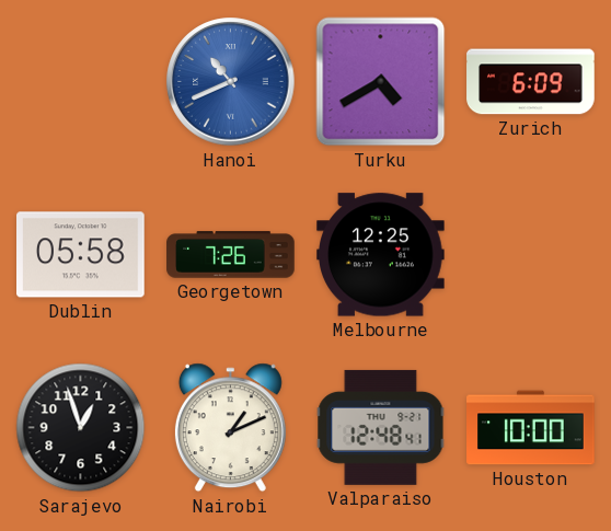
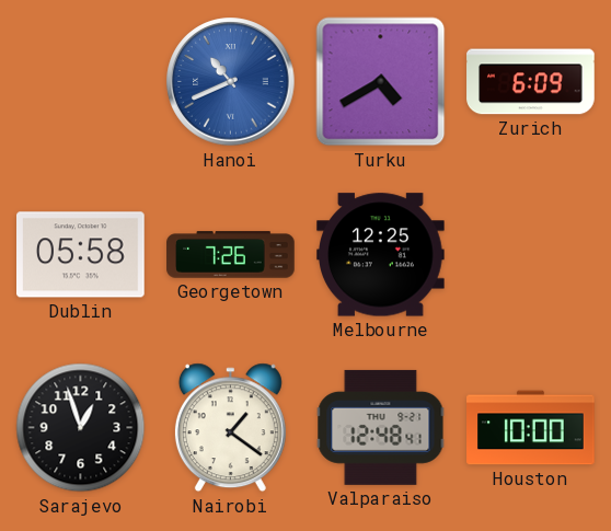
Nairobi: 1:11 -> 1:21 (230, 428)
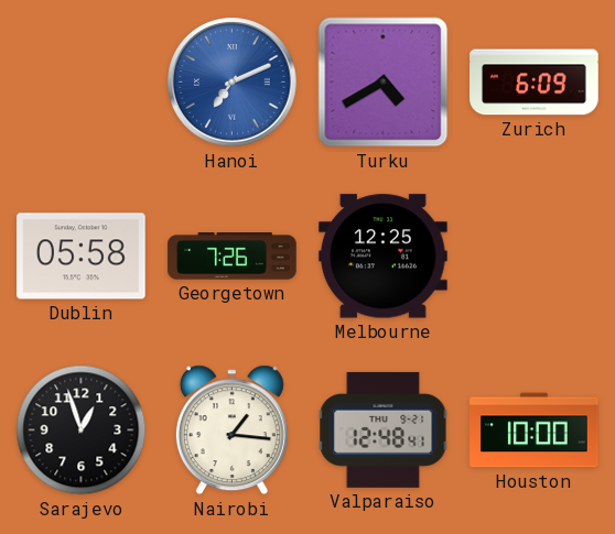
Hanoi: 10:41 -> 7:11 (233, 83)
Nairobi: 1:21 -> 1:16 (231, 431)
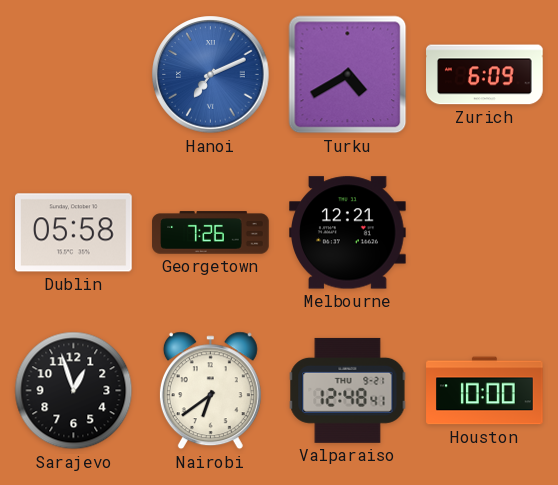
Melbourne: 12:25 -> 12:21 (348, 233)
Nairobi: 1:16 -> 6:39 (210, 391)
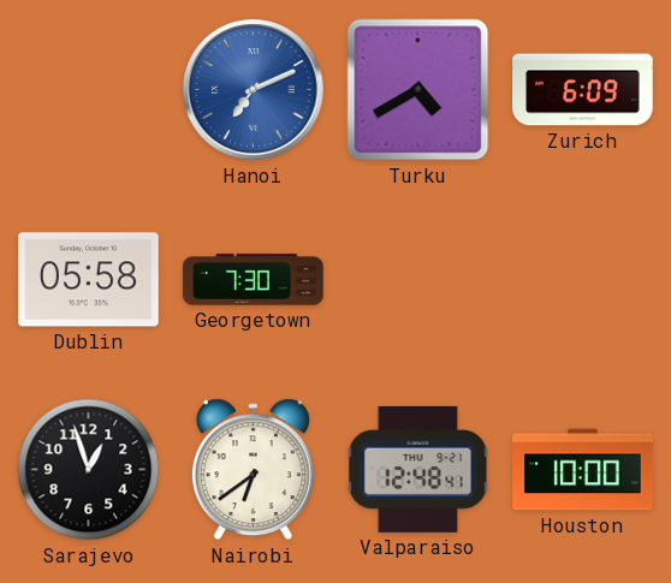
Georgetown: 7:26 -> 7:30 (254, 280)
Melbourne: 12:21 -> none (348, 233)
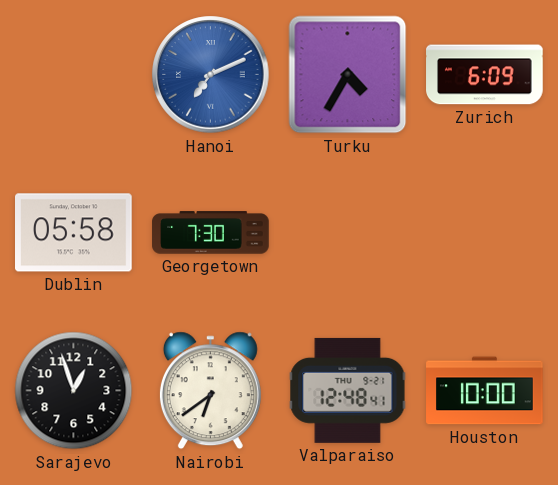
Turku: 4:40 -> 4:35 (348, 75)
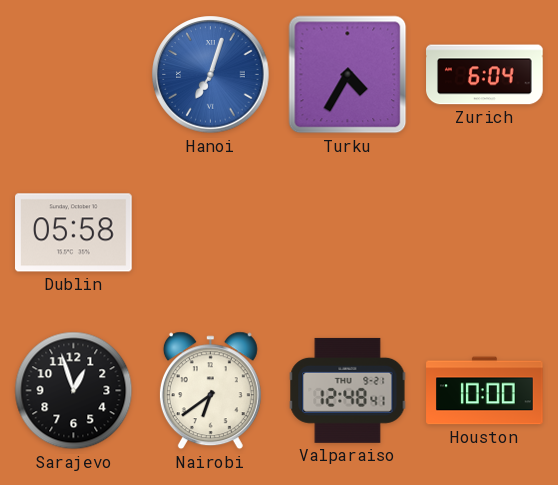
Hanoi: 7:11 -> 7:03 (211, 75)
Zurich: 6:09 -> 6:04 (485, 75)
Georgetown: 7:30 -> none (211, 233)
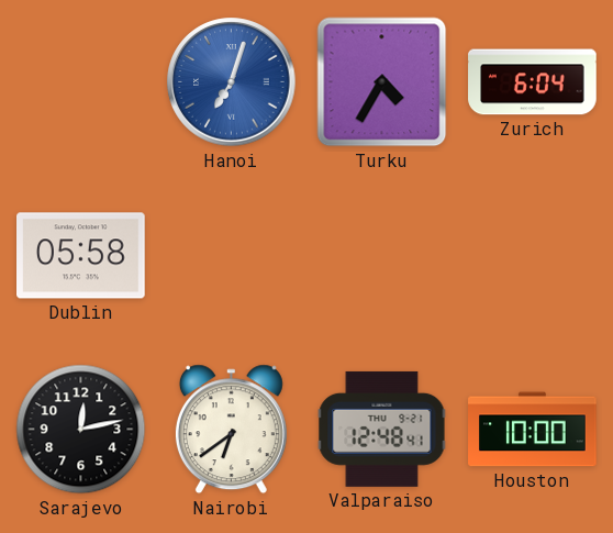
Sarajevo: 12:57 -> 12:13 (81, 430)
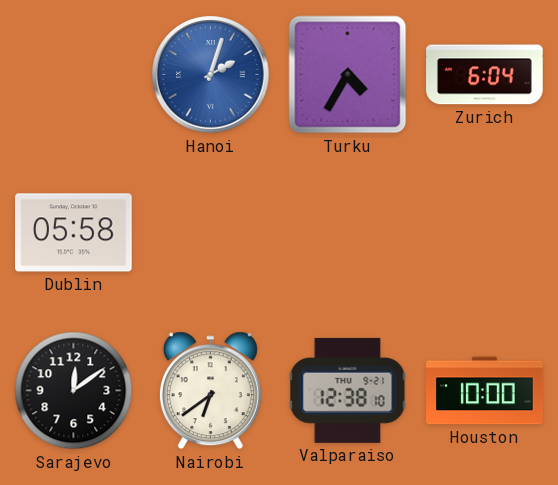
Hanoi: 7:03 -> 2:03 (211, 75)
Sarajevo: 12:13 -> 12:09 (74, 391)
Valparaiso: 12:48 -> 12:38 (348, 390)
